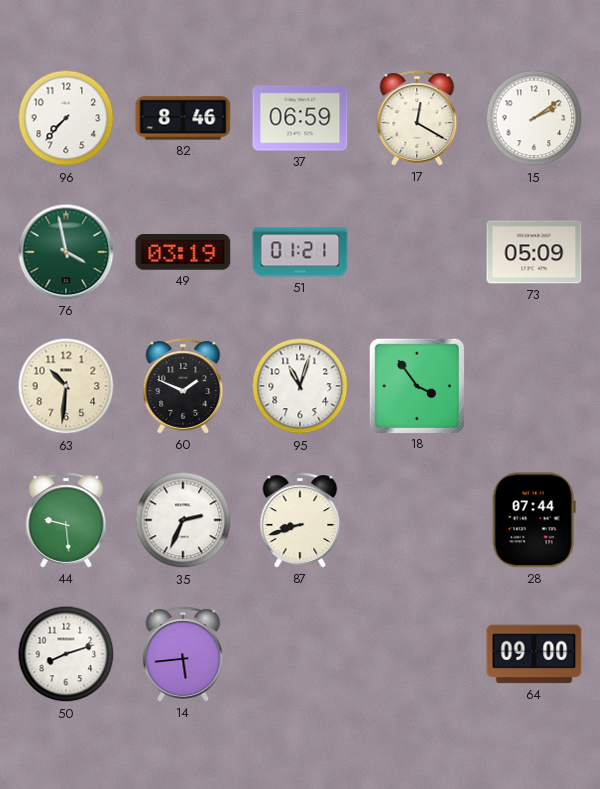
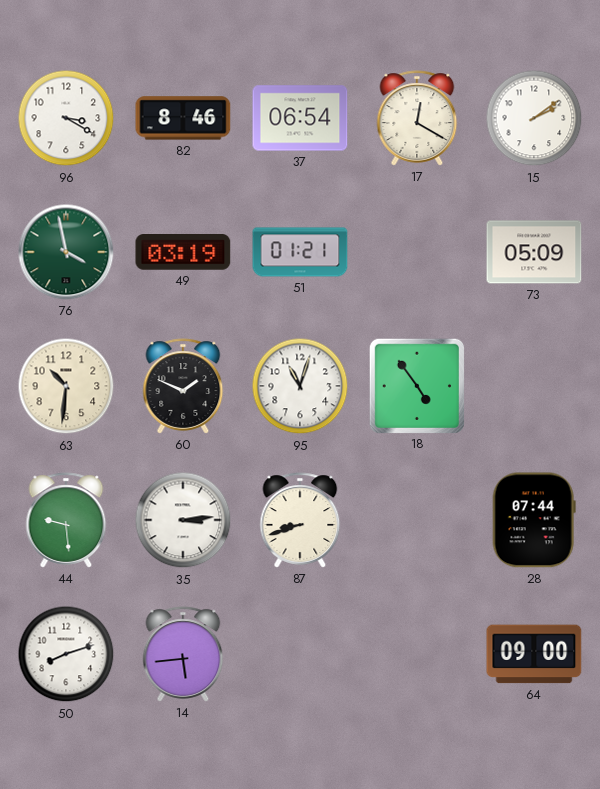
96: 7:37 -> 3:20 (66, 118)
37: 06:59 -> 06:54 (300, 118)
18: 3:54 -> 4:54 (416, 385)
35: 2:34 -> 3:14 (183, 520)
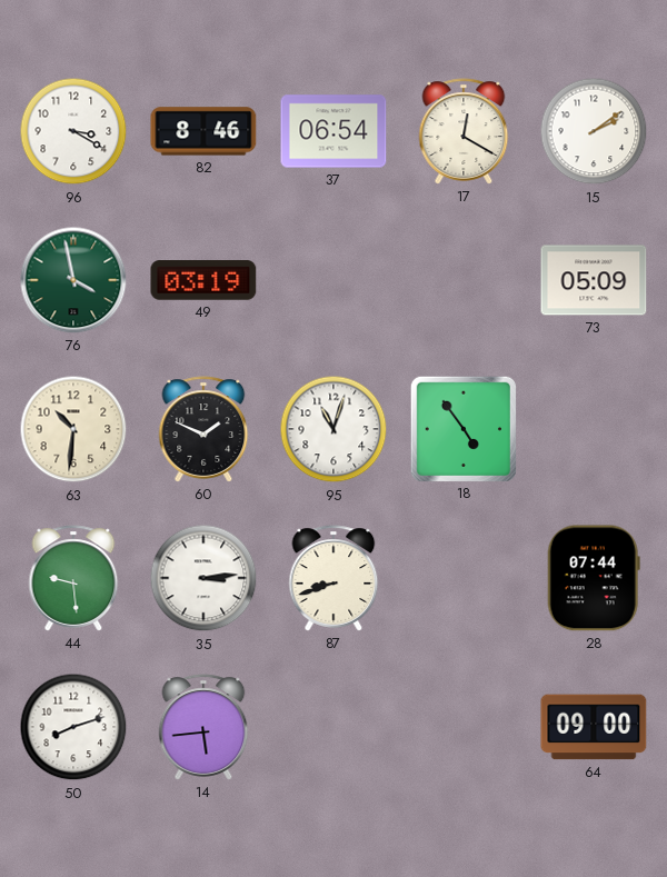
51: 01:21 -> none (300, 252)
